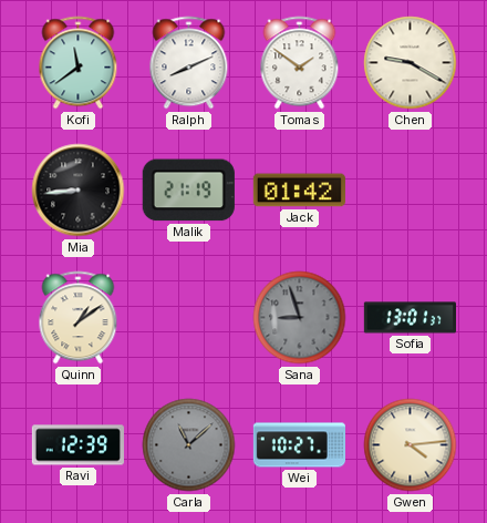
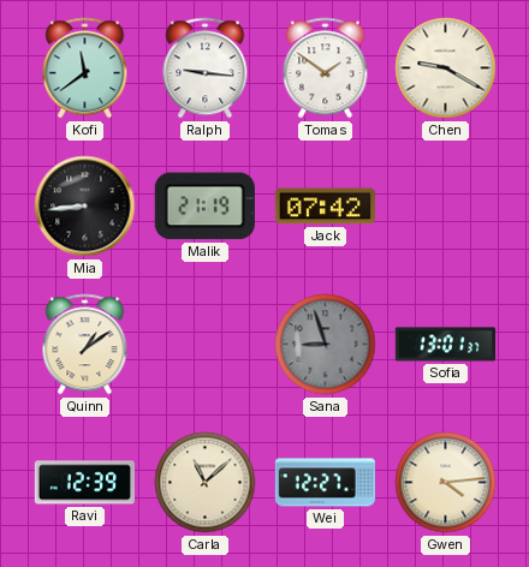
Ralph: 8:11 -> 9:16 (206, 68)
Jack: 01:42 -> 07:42 (325, 207)
Carla dial: grey -> cream (206, 483)
Wei: 10:27 -> 12:27 (325, 483)
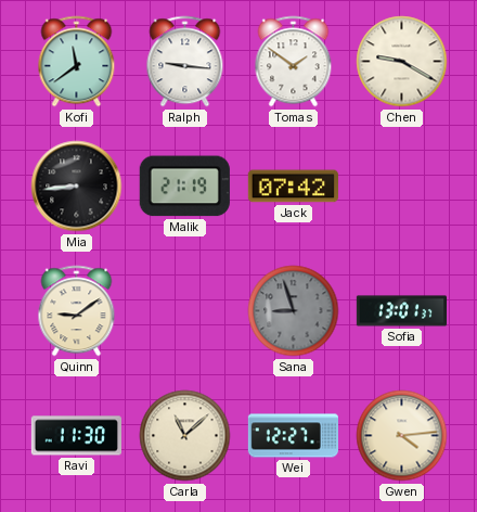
Quinn: 1:09 -> 9:09 (77, 311)
Ravi: 12:39 -> 11:30 (76, 436)
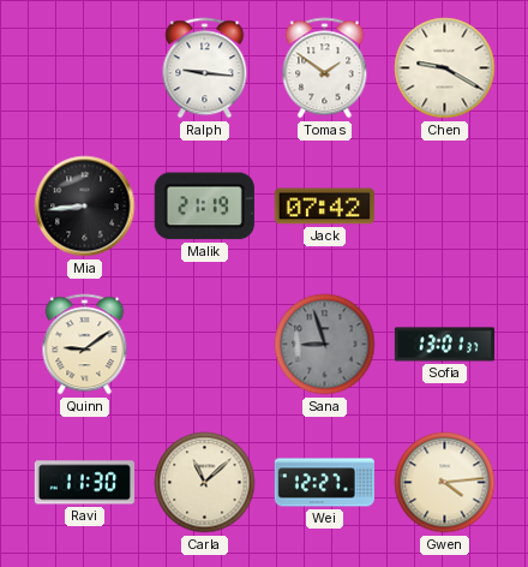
Kofi: 11:39 -> none (77, 62)
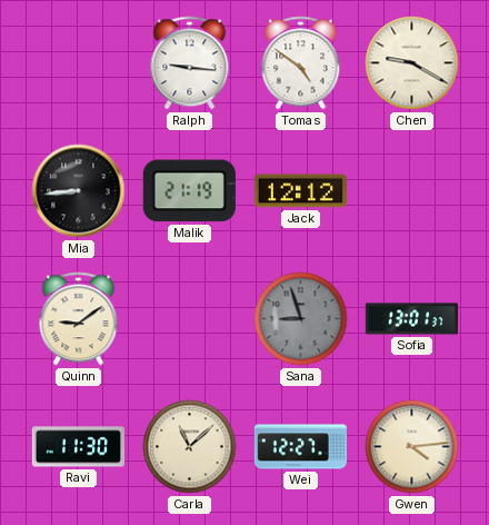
Tomas: 1:51 -> 4:51 (301, 63)
Jack: 07:42 -> 12:12 (300, 191)
